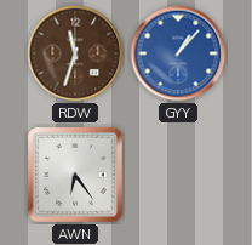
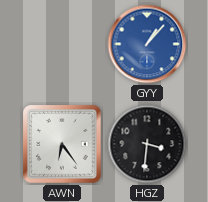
RDW: 11:33 -> none (75, 53)
HGZ: none -> 3:31 (147, 144)
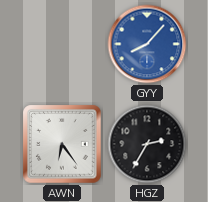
GYY: 1:07 -> 8:07 (147, 44)
HGZ: 3:31 -> 2:35 (147, 144)
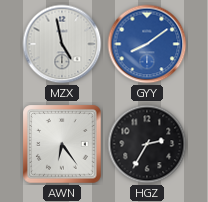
MZX: none -> 4:58 (62, 44)
GYY: 8:07 -> 8:09 (147, 44)
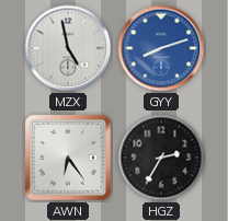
GYY: 8:09 -> 8:12 (161, 48)
